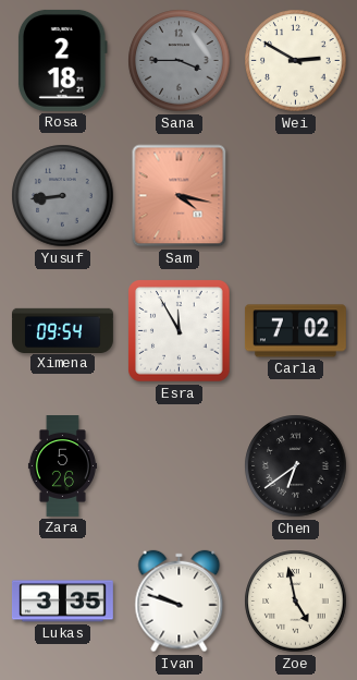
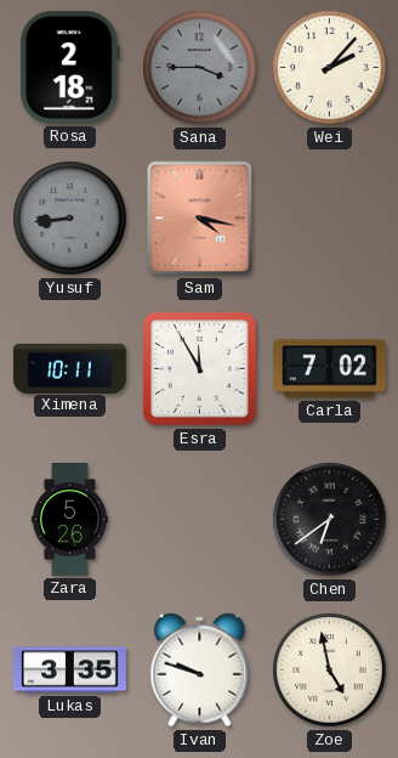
Wei: 2:50 -> 2:07 (330, 68)
Ximena: 09:54 -> 10:11 (70, 368)
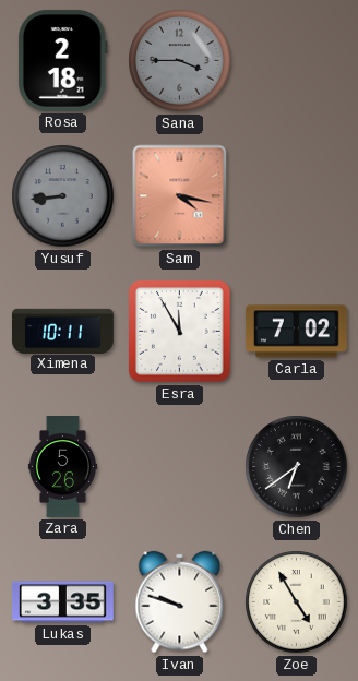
Wei: 2:07 -> none (330, 68)
Zoe: 4:58 -> 4:55 (297, 602)
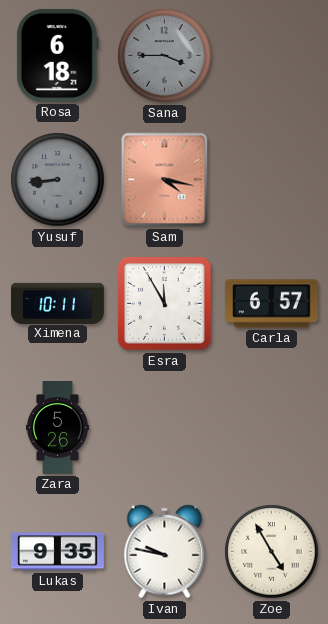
Rosa: 2:18 -> 6:18 (57, 55)
Carla: 7:02 -> 6:57 (271, 304)
Chen: 6:39 -> none (297, 467)
Lukas: 3:35 -> 9:35 (57, 552)
Ivan: 9:48 -> 9:47 (165, 552)
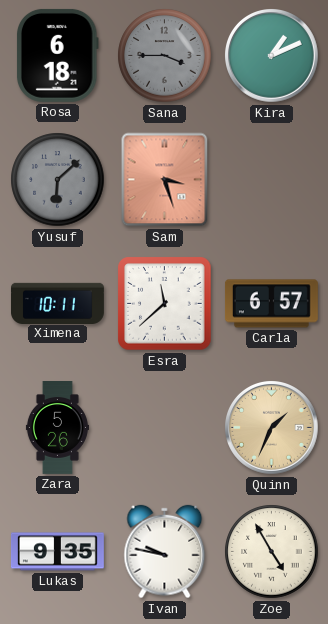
Kira: none -> 1:11 (272, 56)
Yusuf: 8:44 -> 6:08 (58, 180)
Sam: 4:17 -> 3:27 (165, 180)
Esra: 11:55 -> 11:38 (165, 304)
Quinn: none -> 1:34 (272, 428)
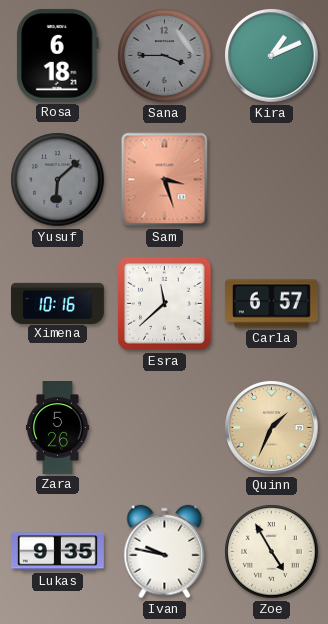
Ximena: 10:11 -> 10:16 (58, 303)
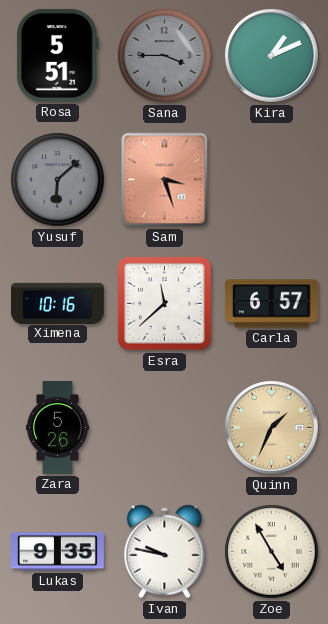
Rosa: 6:18 -> 5:51 (57, 55)
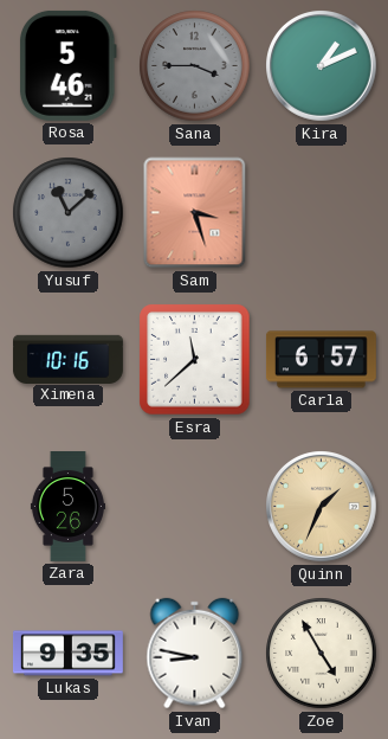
Rosa: 5:51 -> 5:46 (67, 65)
Yusuf: 6:08 -> 11:08 (69, 213)
Ivan: 9:47 -> 8:47 (195, 654)
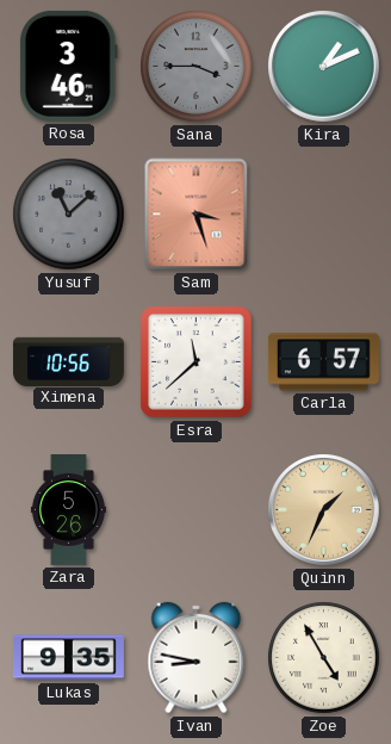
Rosa: 5:46 -> 3:46 (68, 66)
Ximena: 10:16 -> 10:56 (69, 361)
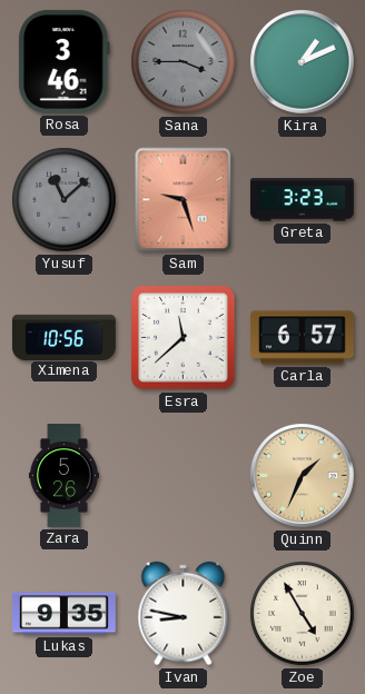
Sam: 3:27 -> 9:27 (184, 200)
Greta: none -> 3:23 (302, 200)
